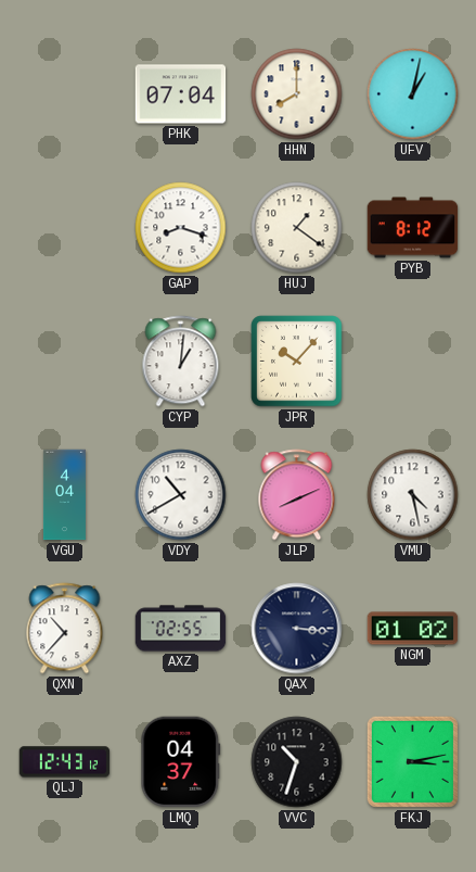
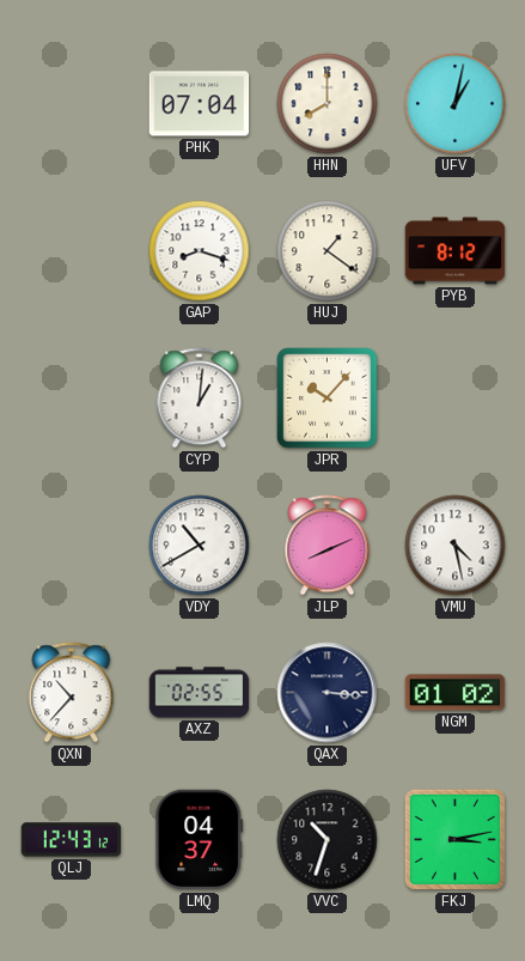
VGU: 4:04 -> none (64, 495)
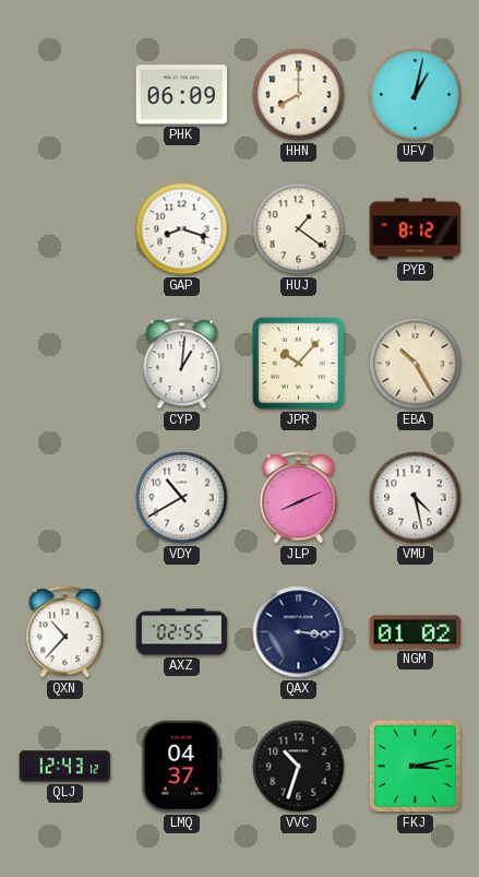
PHK: 07:04 -> 06:09 (182, 95)
EBA: none -> 10:25 (416, 364)
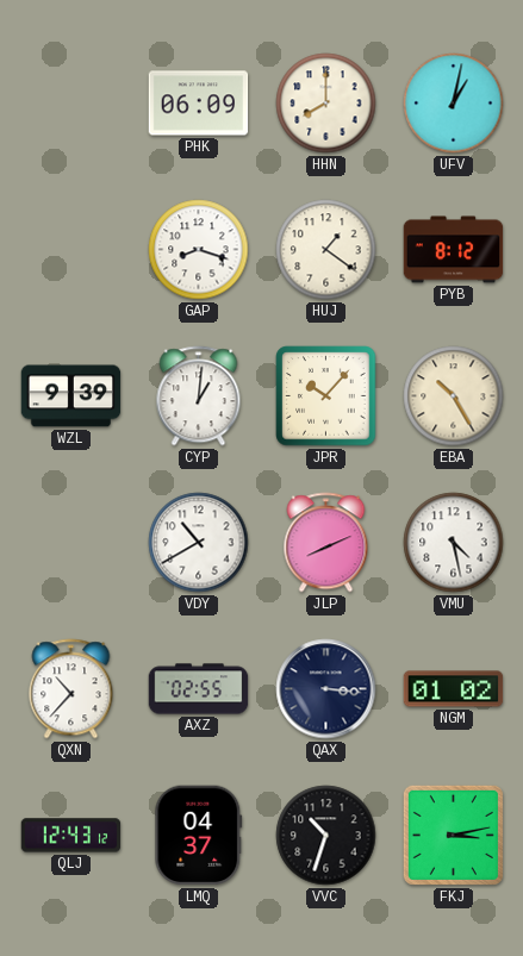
WZL: none -> 9:39 (71, 396)
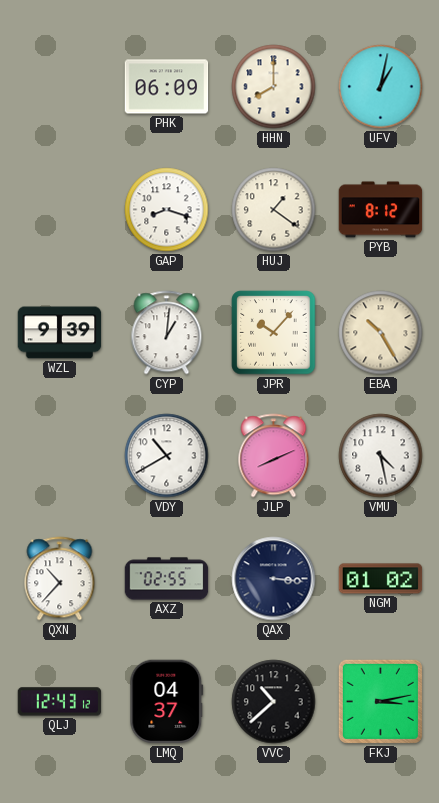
VVC: 10:33 -> 10:38 (274, 702)
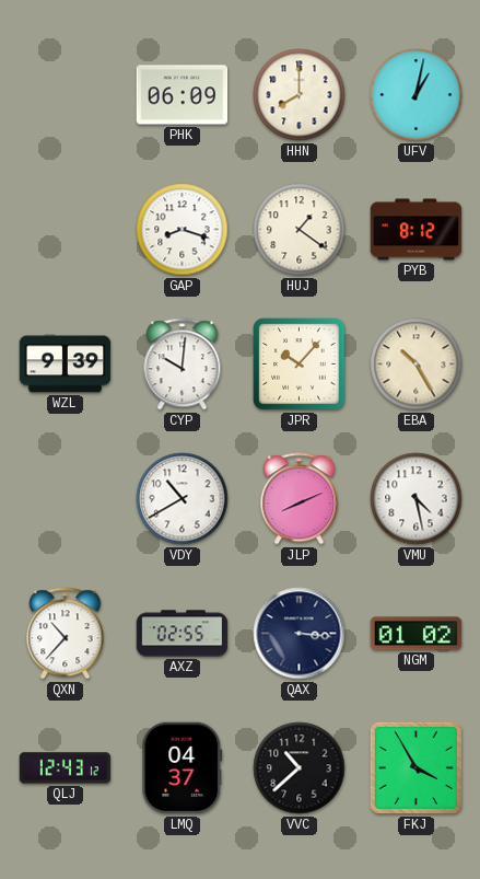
CYP: 1:01 -> 10:01 (183, 365)
FKJ: 3:13 -> 3:55 (415, 767)
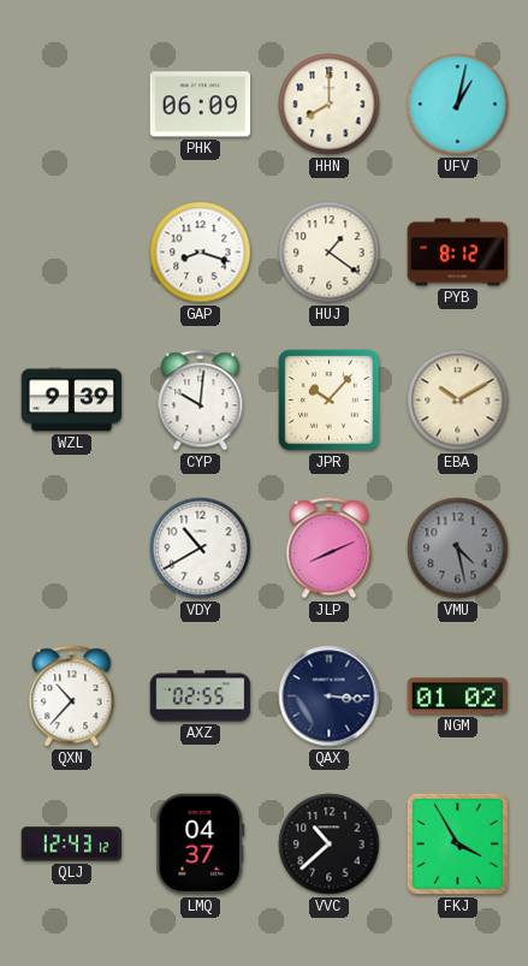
EBA: 10:25 -> 10:10 (458, 401)
VMU dial: white -> grey (458, 549)
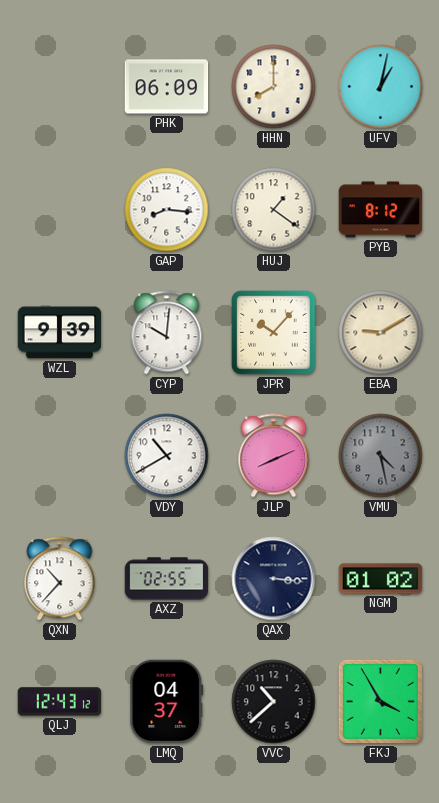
GAP: 8:18 -> 8:16 (167, 210)
EBA: 10:10 -> 9:10 (381, 333)
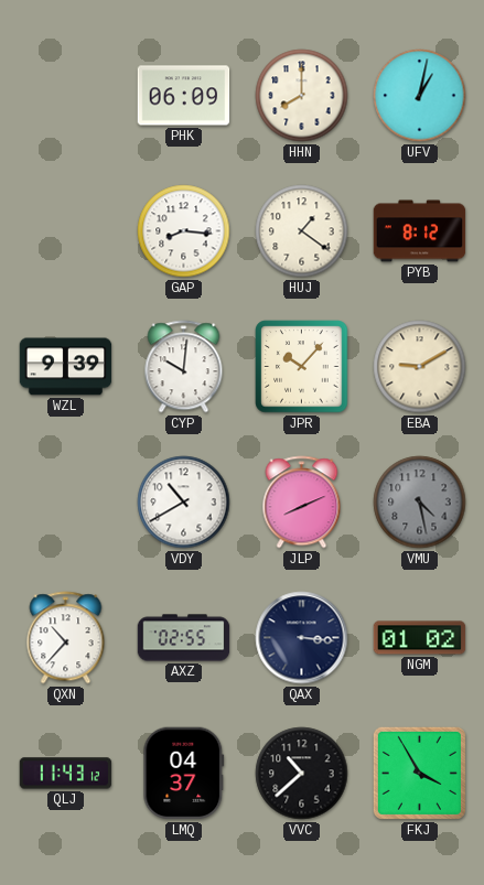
QLJ: 12:43 -> 11:43 (66, 774)
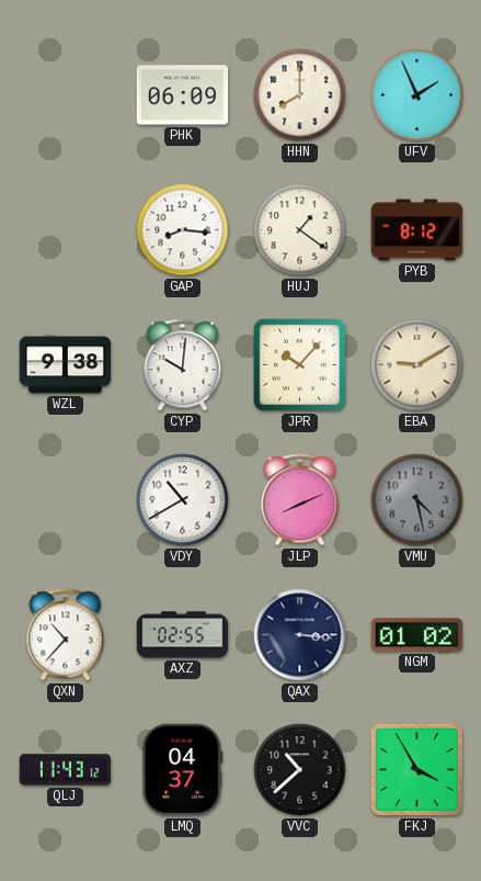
UFV: 1:02 -> 1:56 (417, 95)
WZL: 9:39 -> 9:38 (66, 365)
